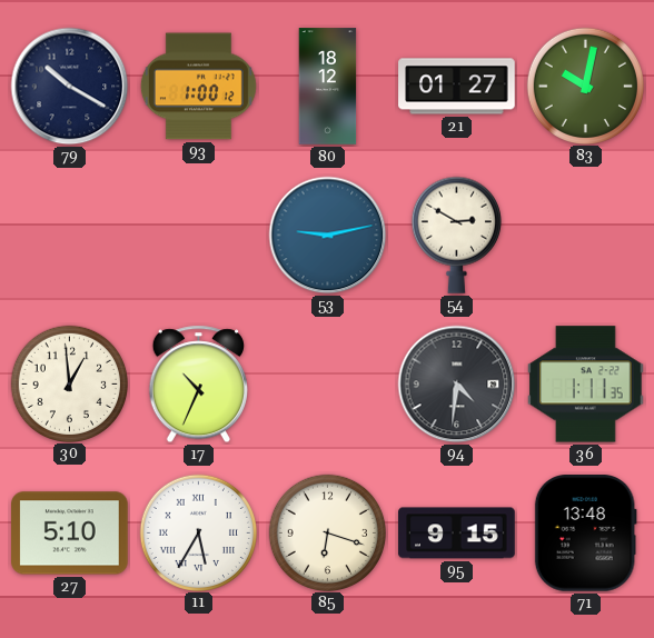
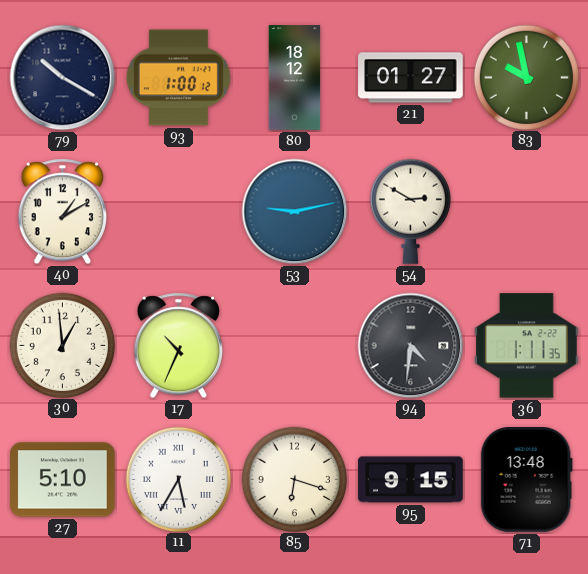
83: 10:02 -> 9:58 (526, 77)
40: none -> 1:10 (62, 212)
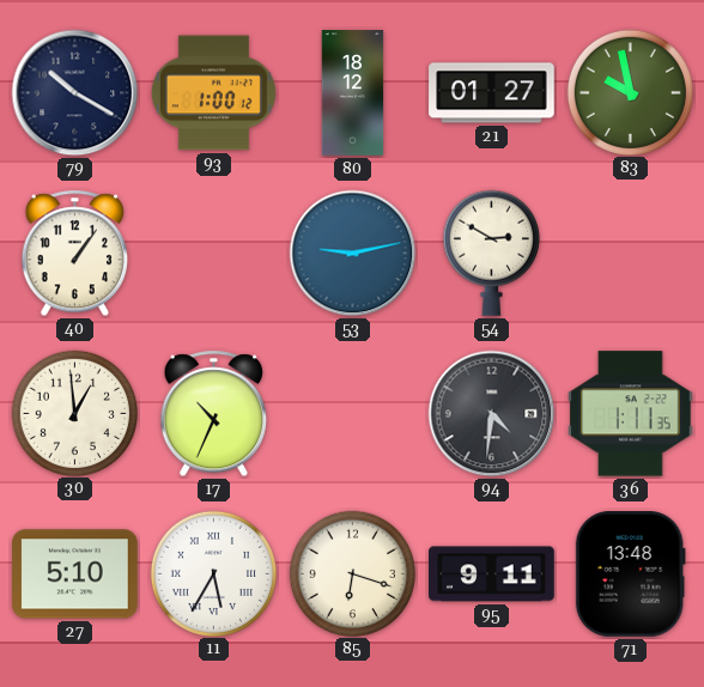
40: 1:10 -> 1:06 (74, 254)
95: 9:15 -> 9:11 (492, 574)
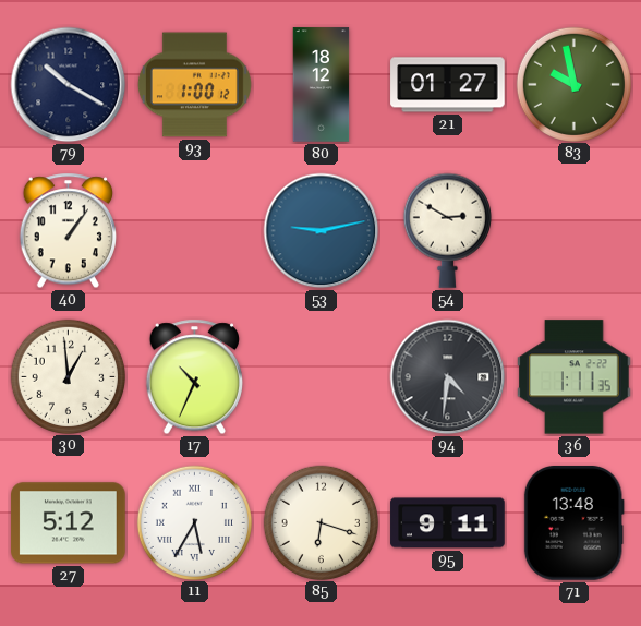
27: 5:10 -> 5:12 (69, 523)
